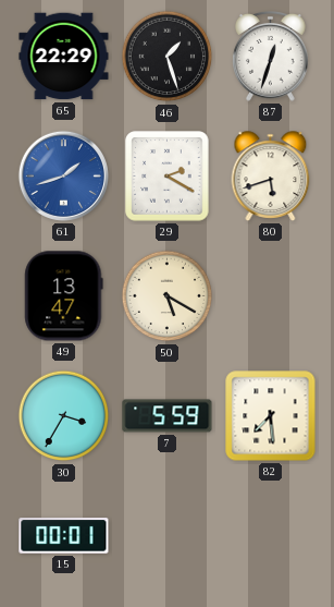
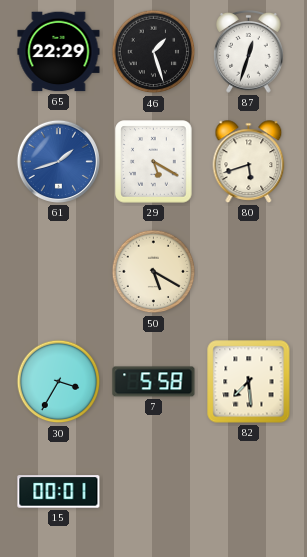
29: 2:20 -> 5:20 (154, 162)
49: 13:47 -> none (64, 296)
7: 5:59 -> 5:58 (154, 382)
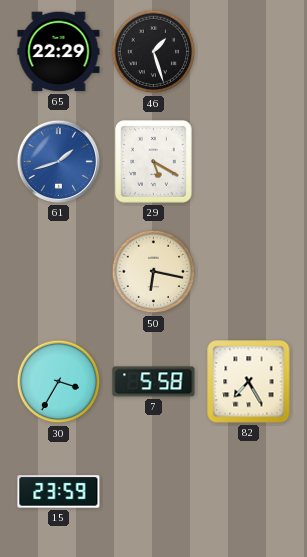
87: 12:33 -> none (249, 52)
80: 5:42 -> none (249, 162)
50: 5:20 -> 6:17 (154, 272)
82: 7:29 -> 7:25 (249, 382)
15: 00:01 -> 23:59 (59, 492)
